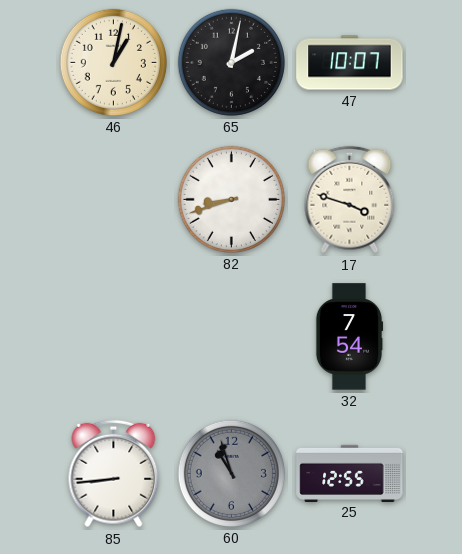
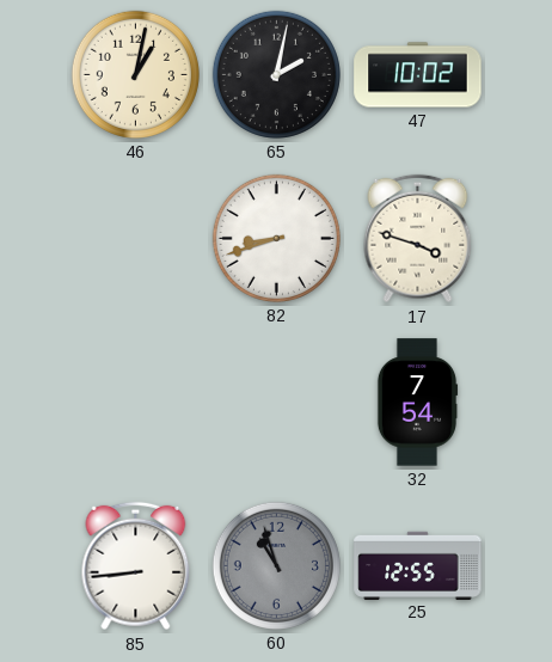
47: 10:07 -> 10:02 (418, 75)
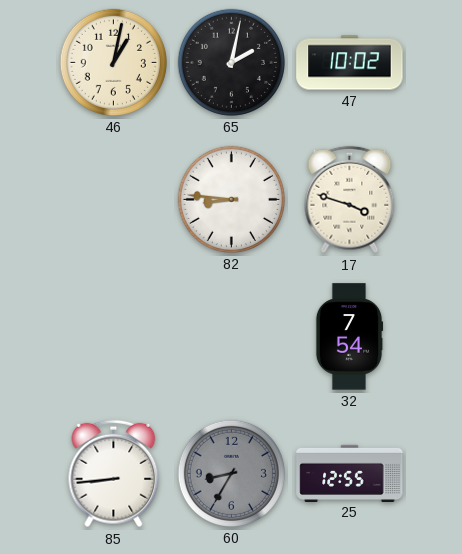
82: 8:42 -> 8:46 (231, 199)
60: 10:57 -> 8:35 (231, 473)
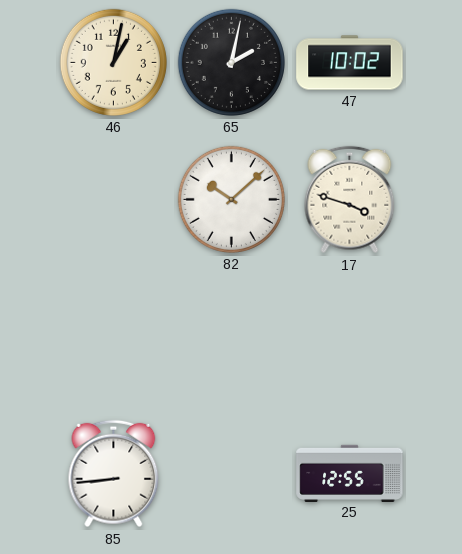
82: 8:46 -> 10:08 (231, 199)
32: 7:54 -> none (349, 337)
60: 8:35 -> none (231, 473)
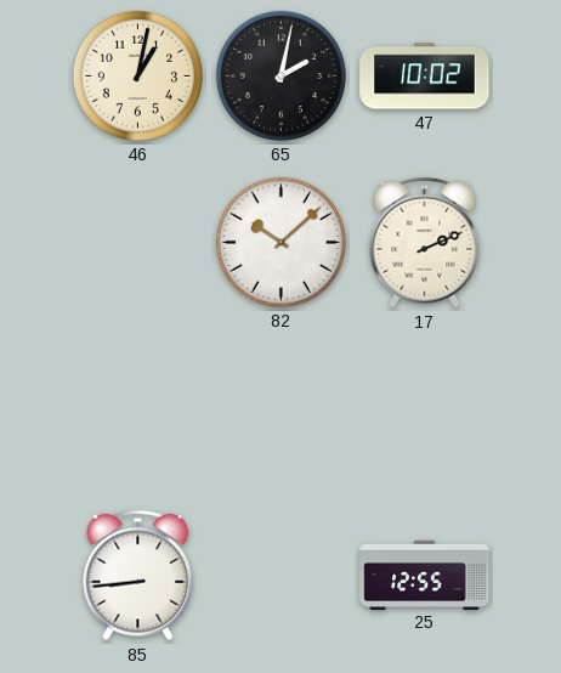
17: 3:48 -> 2:11 (425, 243)
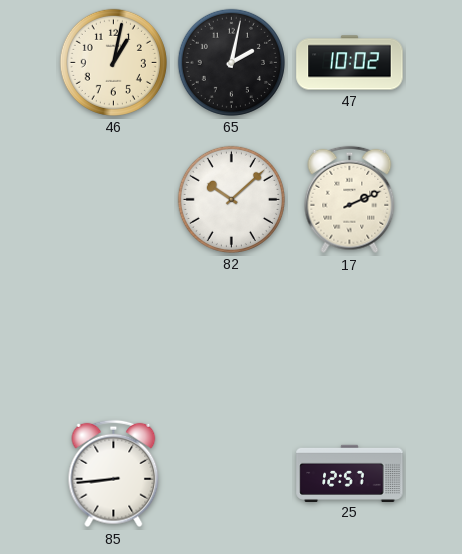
25: 12:55 -> 12:57 (350, 473)
